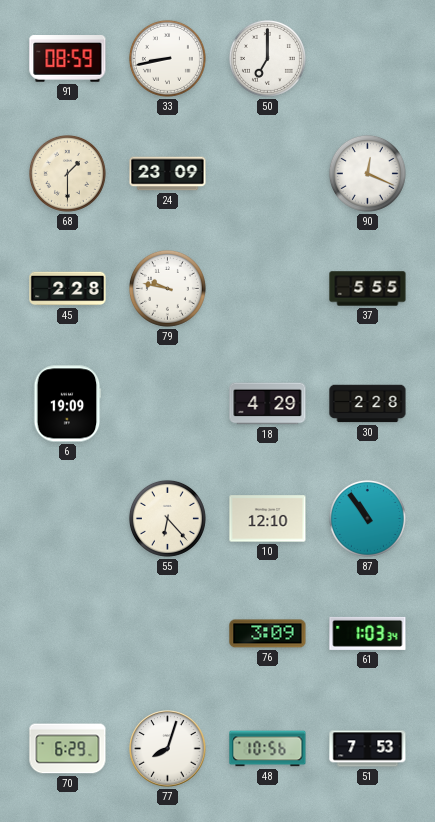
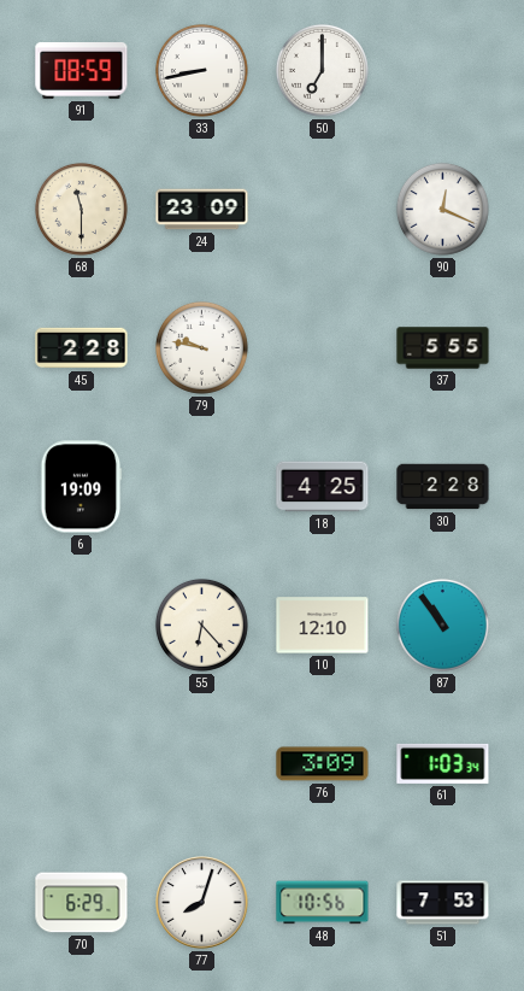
68: 1:30 -> 11:30 (81, 209)
18: 4:29 -> 4:25 (323, 487)
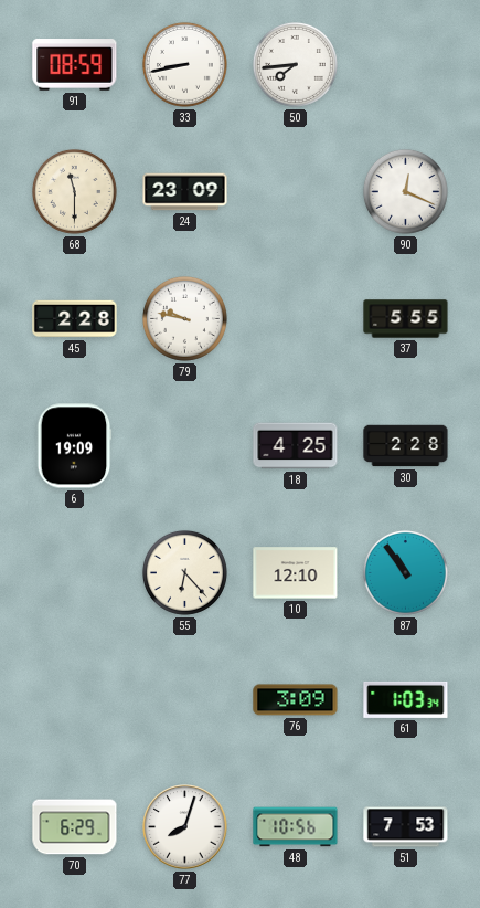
50: 7:00 -> 7:44 (295, 64)
